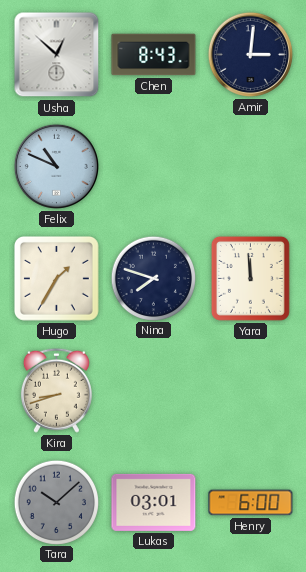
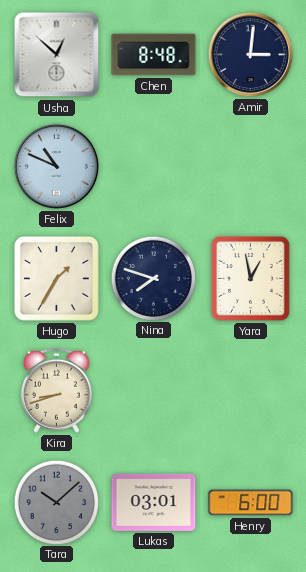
Chen: 8:43 -> 8:48 (154, 55)
Yara: 11:59 -> 12:58 (250, 278)
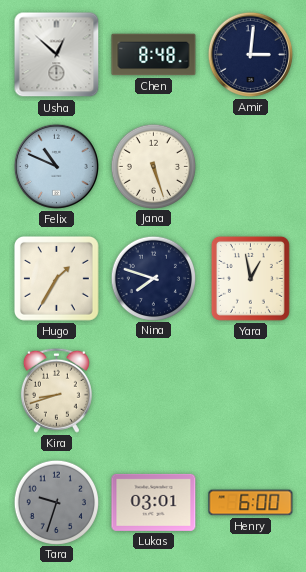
Jana: none -> 5:27 (153, 166)
Tara: 10:08 -> 9:33 (56, 502)
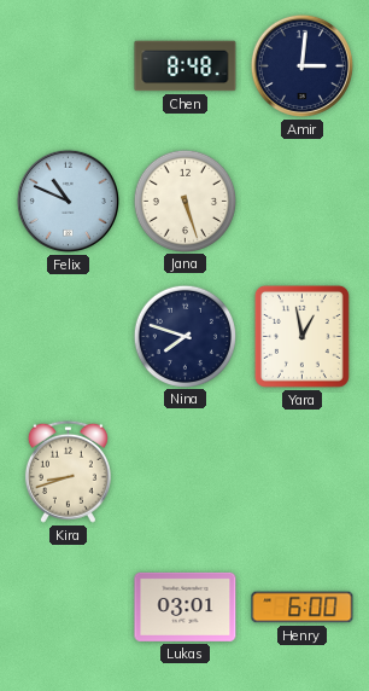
Usha: 12:52 -> none (57, 55)
Hugo: 1:35 -> none (56, 278)
Tara: 9:33 -> none (56, 502)
